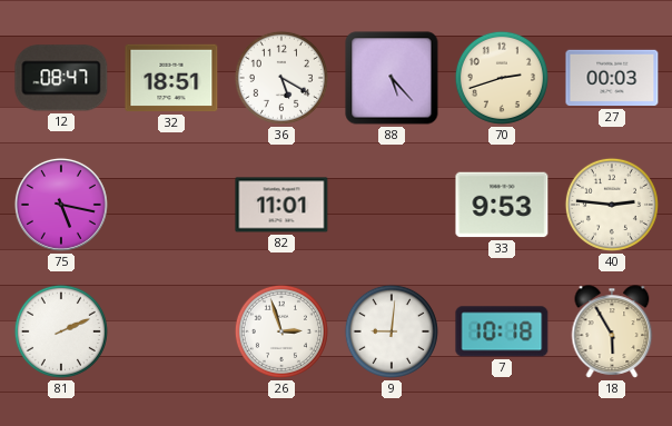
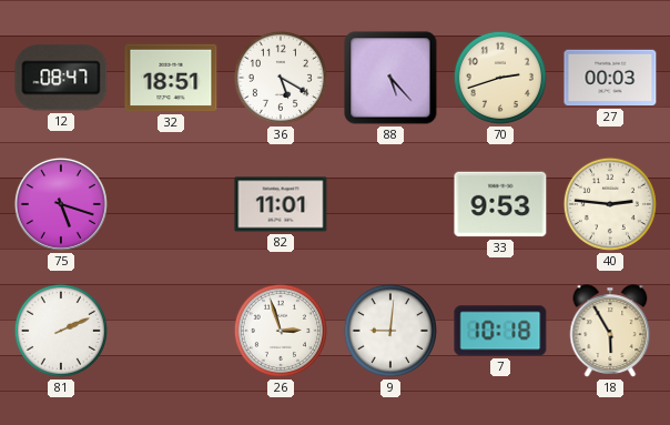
75: 5:17 -> 5:18 (61, 204)
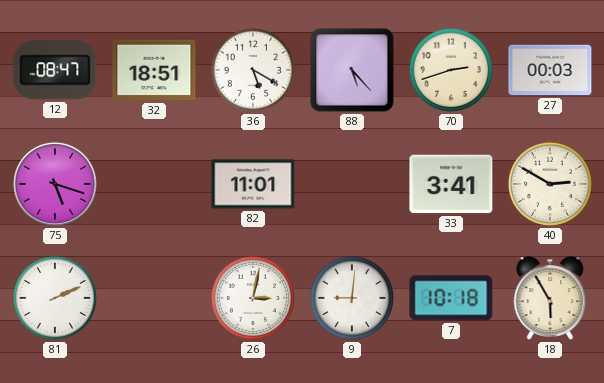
33: 9:53 -> 3:41 (451, 184)
40: 2:46 -> 2:50 (550, 184)
26: 2:57 -> 3:02 (253, 298)
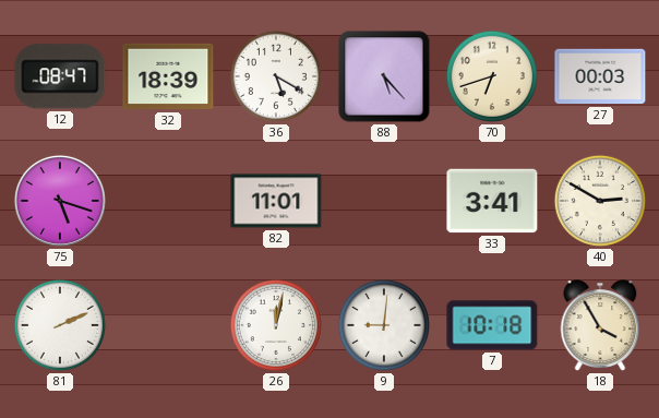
32: 18:51 -> 18:39 (168, 76)
70: 2:42 -> 6:42 (492, 76)
26: 3:02 -> 12:02 (276, 325)
18: 5:55 -> 3:55 (600, 325)
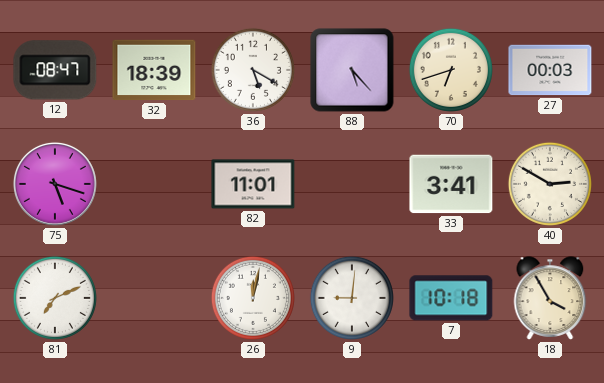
81: 2:11 -> 7:11 (55, 298)
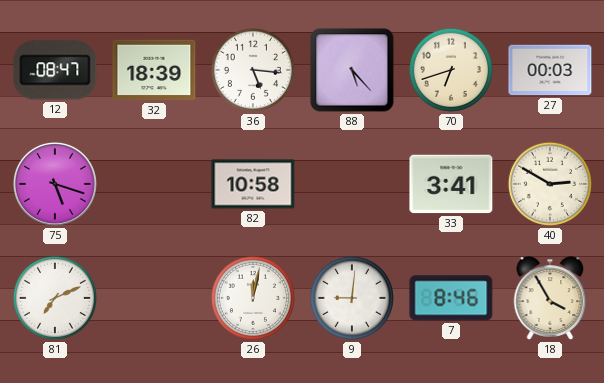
36: 5:20 -> 5:16 (253, 70)
82: 11:01 -> 10:58 (253, 184)
7: 10:18 -> 8:46 (451, 298)
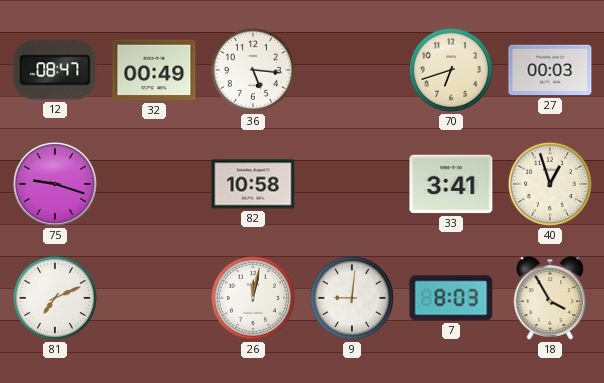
32: 18:39 -> 00:49 (154, 70)
88: 5:23 -> none (352, 70)
75: 5:18 -> 9:18 (55, 184)
40: 2:50 -> 12:57 (550, 184)
7: 8:46 -> 8:03 (451, 298)
